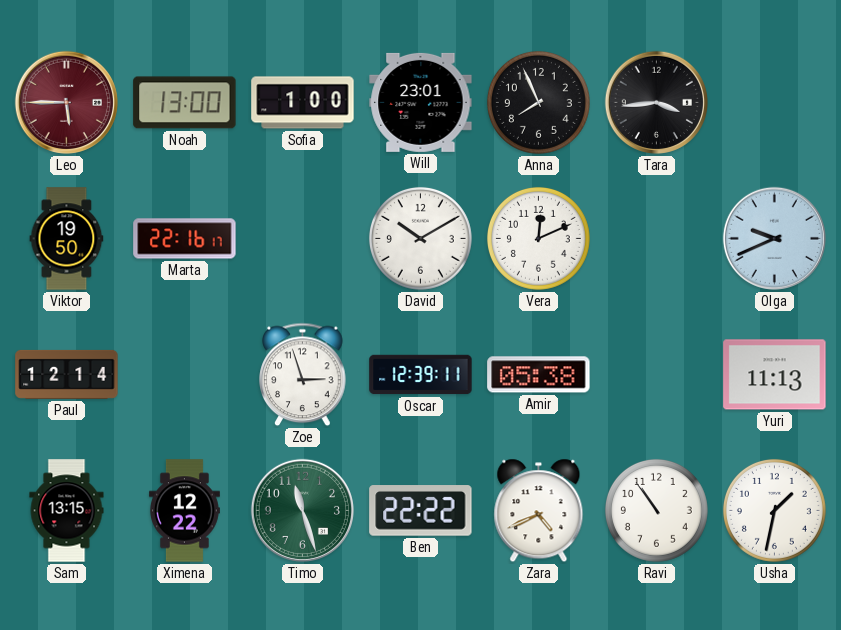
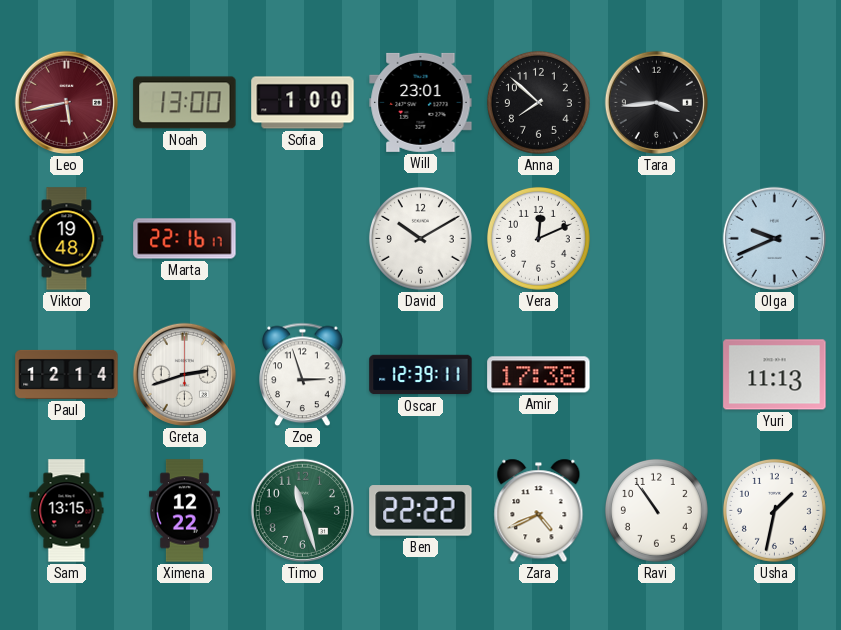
Leo: 5:45 -> 5:43 (66, 102)
Anna: 7:56 -> 7:52 (538, 102)
Viktor: 19:50 -> 19:48 (67, 239)
Greta: none -> 2:42 (184, 374)
Amir: 05:38 -> 17:38 (539, 375)
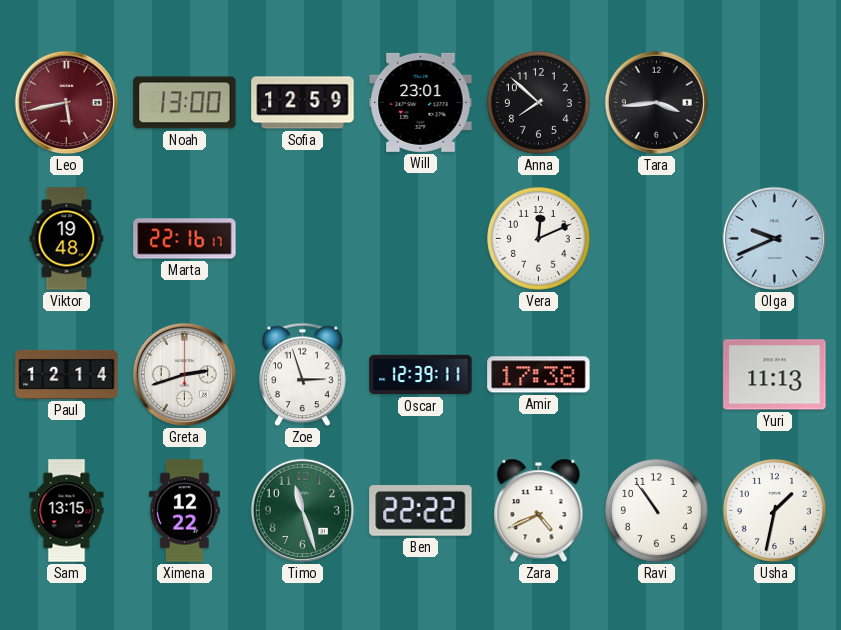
Sofia: 1:00 -> 12:59 (303, 103)
David: 10:10 -> none (420, 238)
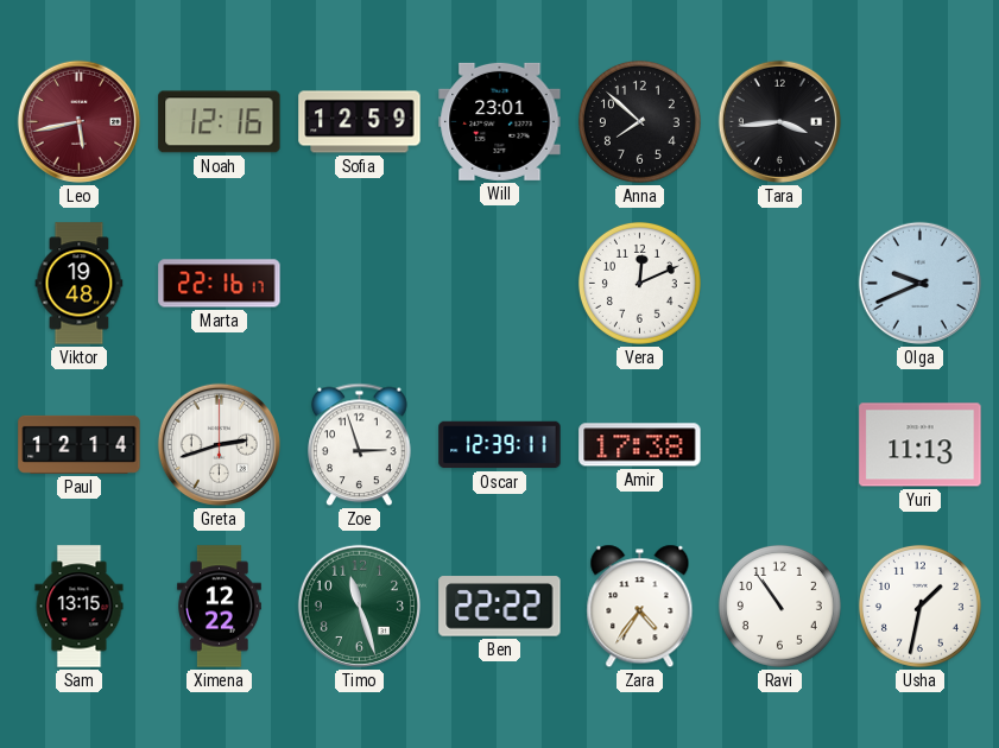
Noah: 13:00 -> 12:16 (220, 122)
Zara: 4:41 -> 4:36 (640, 607)
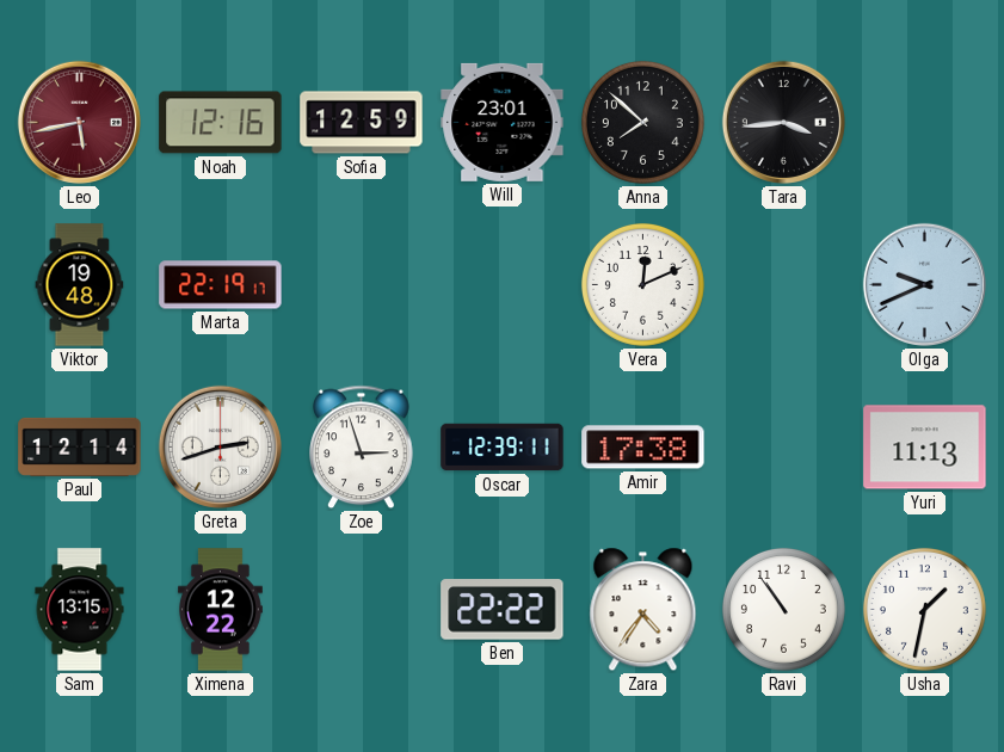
Marta: 22:16 -> 22:19 (221, 285)
Timo: 11:27 -> none (359, 606)
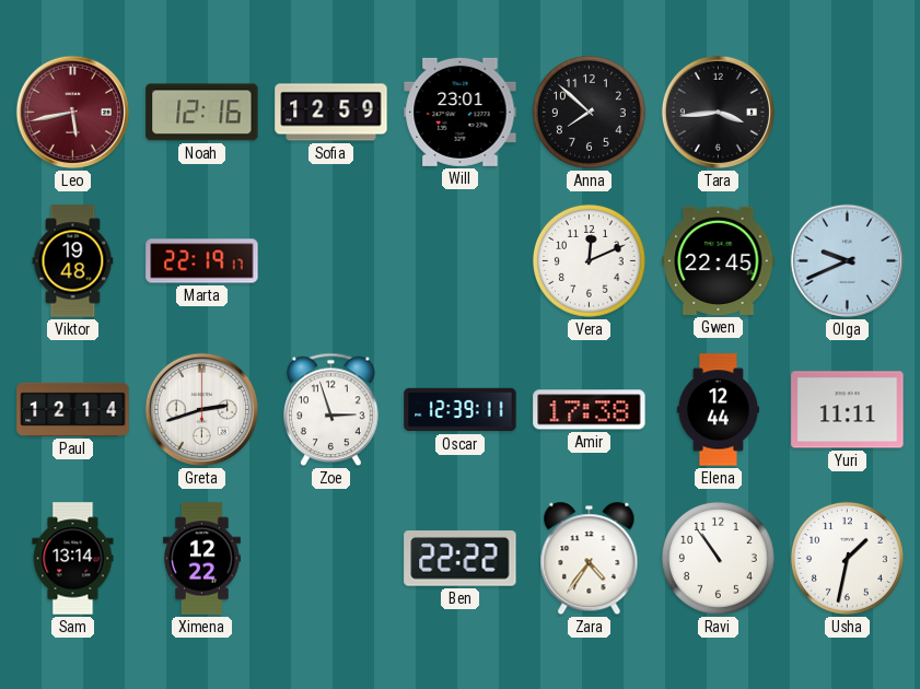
Gwen: none -> 22:45 (719, 260)
Elena: none -> 12:44 (718, 410)
Yuri: 11:13 -> 11:11 (848, 410)
Sam: 13:15 -> 13:14 (73, 559)
